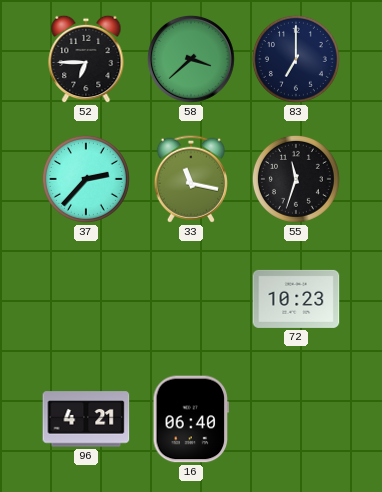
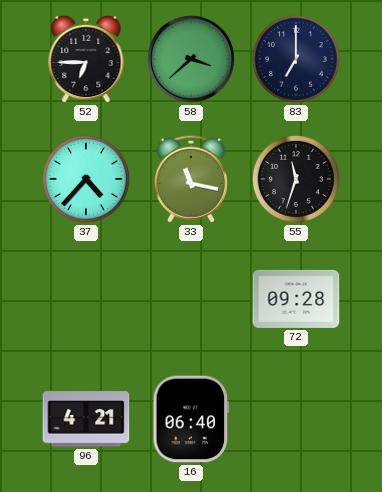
37: 2:37 -> 4:37 (86, 179)
72: 10:23 -> 09:28 (296, 299)
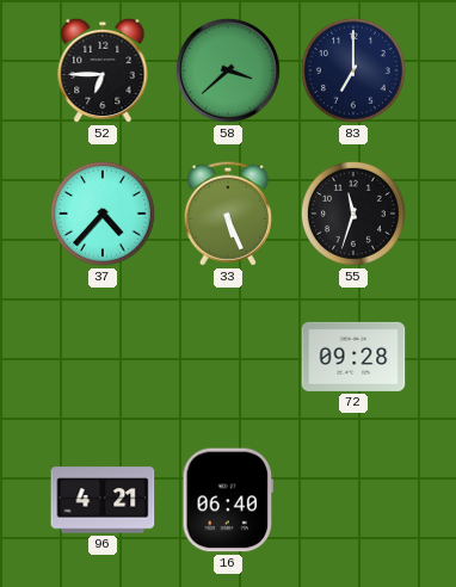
33: 11:17 -> 5:26 (228, 214)
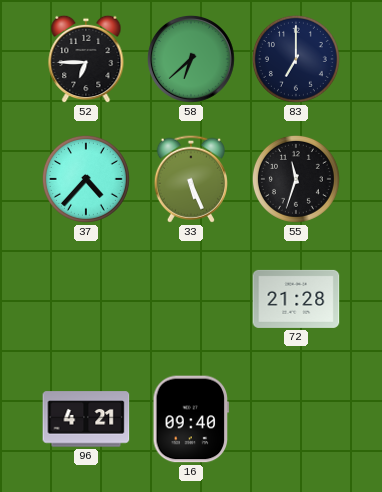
58: 3:38 -> 6:38 (191, 59)
72: 09:28 -> 21:28 (296, 299)
16: 06:40 -> 09:40 (191, 419)
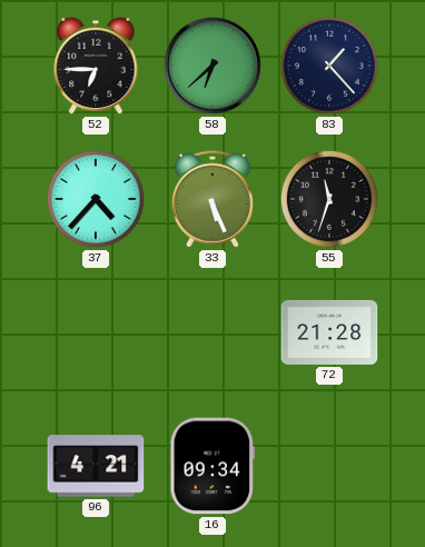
83: 7:00 -> 1:23 (329, 66)
16: 09:40 -> 09:34 (212, 466)
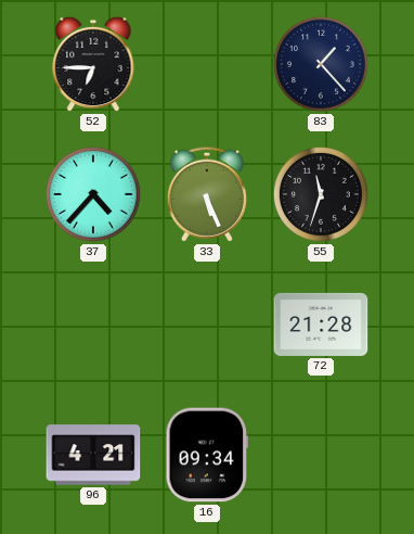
58: 6:38 -> none (212, 66)
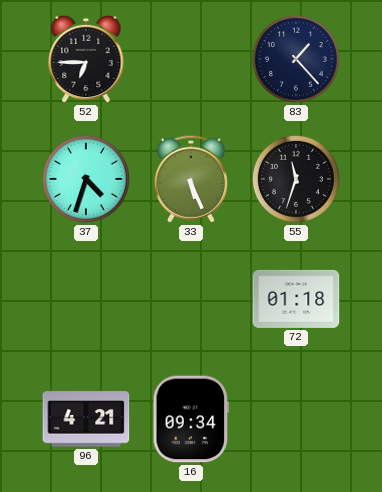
37: 4:37 -> 4:33 (86, 179)
72: 21:28 -> 01:18 (296, 299)
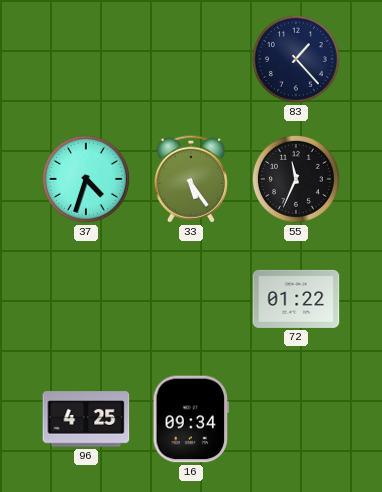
52: 6:45 -> none (86, 59)
33: 5:26 -> 5:24 (191, 179)
55: 11:33 -> 11:34 (296, 179)
72: 01:18 -> 01:22 (296, 299)
96: 4:21 -> 4:25 (86, 419)
